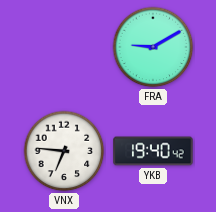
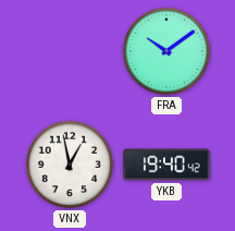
FRA: 9:10 -> 10:09 (166, 51)
VNX: 6:46 -> 12:58 (70, 165)
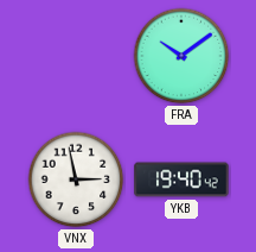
VNX: 12:58 -> 2:58 (76, 179)
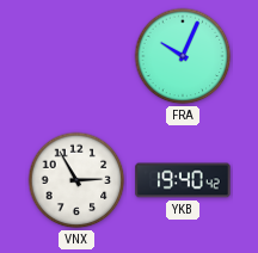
FRA: 10:09 -> 10:04 (183, 56)
VNX: 2:58 -> 2:55 (76, 180)
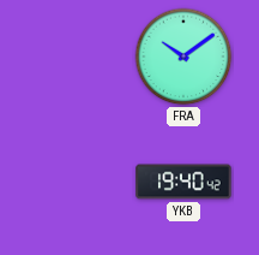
FRA: 10:04 -> 10:09 (183, 57)
VNX: 2:55 -> none (76, 180)
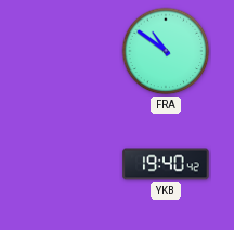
FRA: 10:09 -> 10:51 (166, 51)
